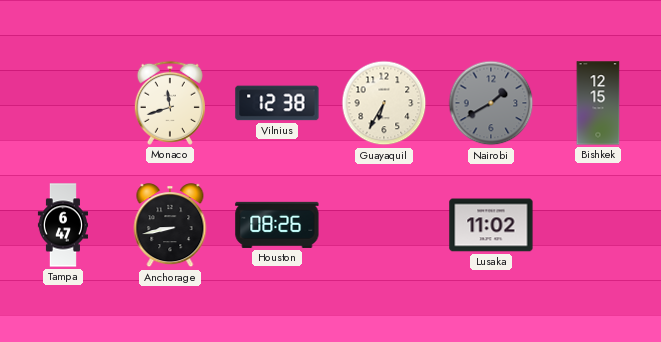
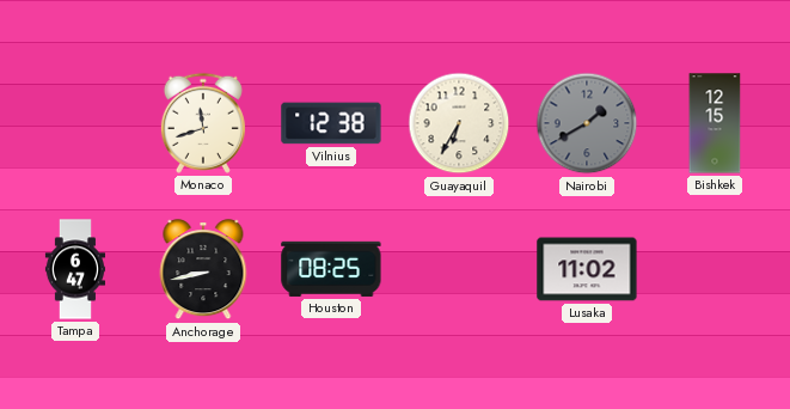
Houston: 08:26 -> 08:25 (331, 269)
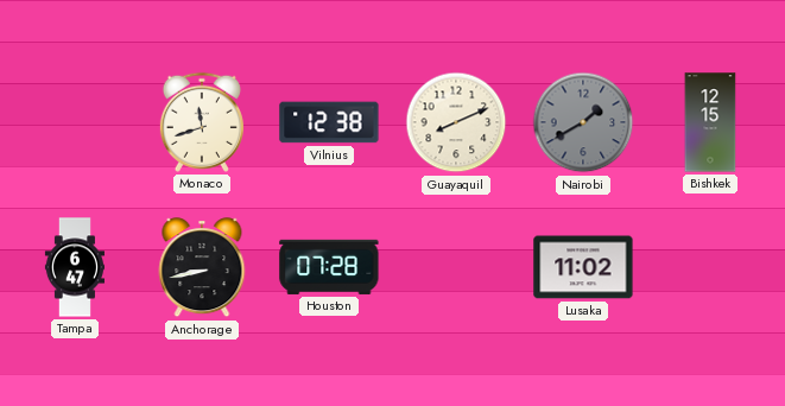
Guayaquil: 6:35 -> 8:11 (456, 122)
Houston: 08:25 -> 07:28 (329, 267)
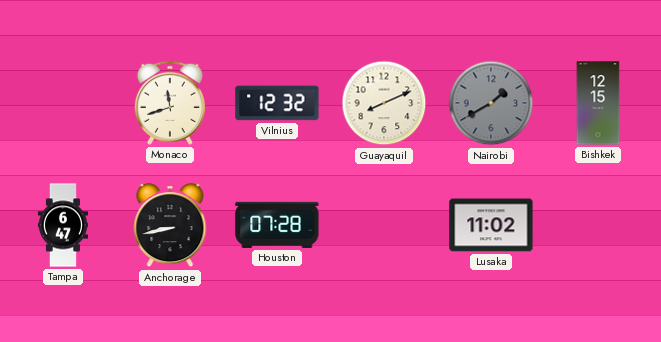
Vilnius: 12:38 -> 12:32 (277, 103)
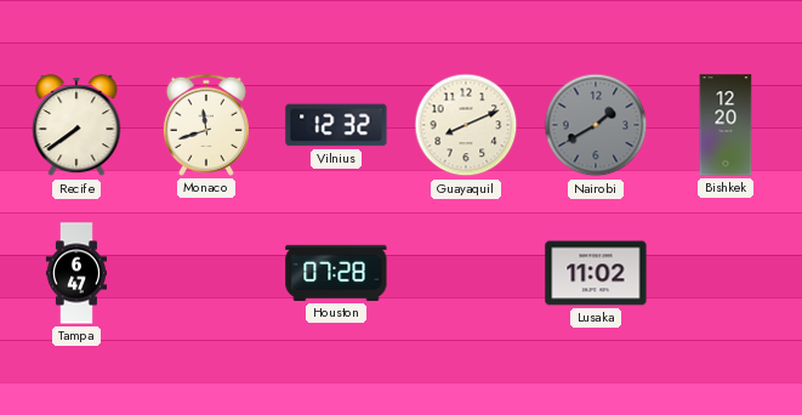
Recife: none -> 7:39 (76, 126)
Bishkek: 12:15 -> 12:20 (726, 125)
Anchorage: 8:43 -> none (170, 226)
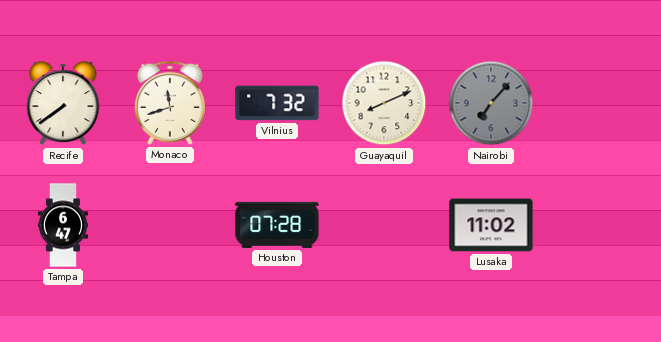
Vilnius: 12:32 -> 7:32 (277, 103)
Nairobi: 1:40 -> 7:07 (491, 103)
Bishkek: 12:20 -> none (726, 125)
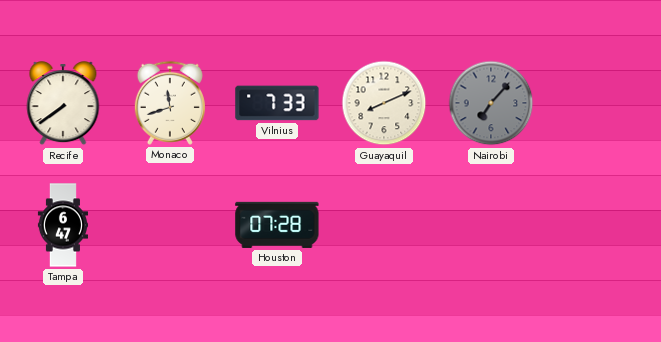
Vilnius: 7:32 -> 7:33 (277, 103)
Lusaka: 11:02 -> none (491, 225)
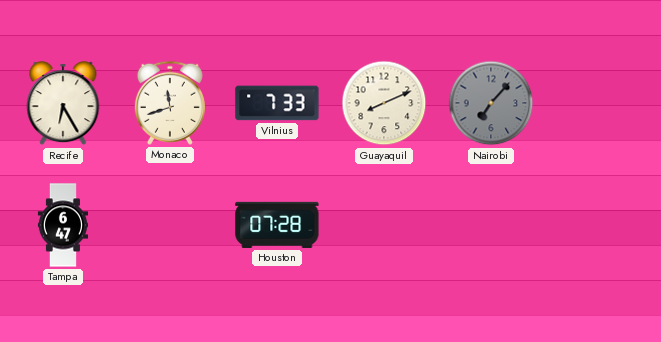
Recife: 7:39 -> 6:25 (63, 104)
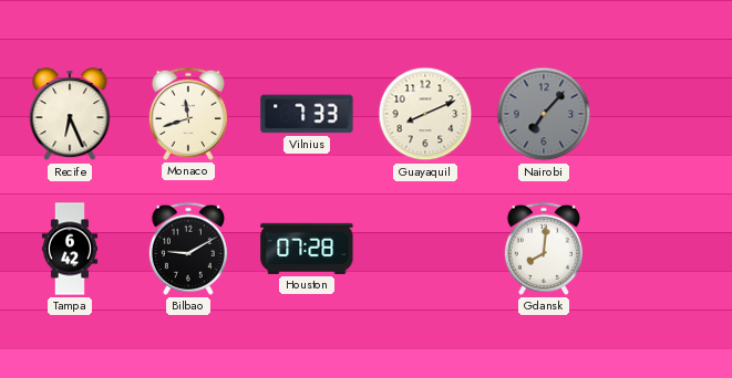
Recife: 6:25 -> 6:26 (70, 115)
Tampa: 6:47 -> 6:42 (70, 249)
Bilbao: none -> 9:10 (188, 249)
Gdansk: none -> 8:01 (544, 249)
